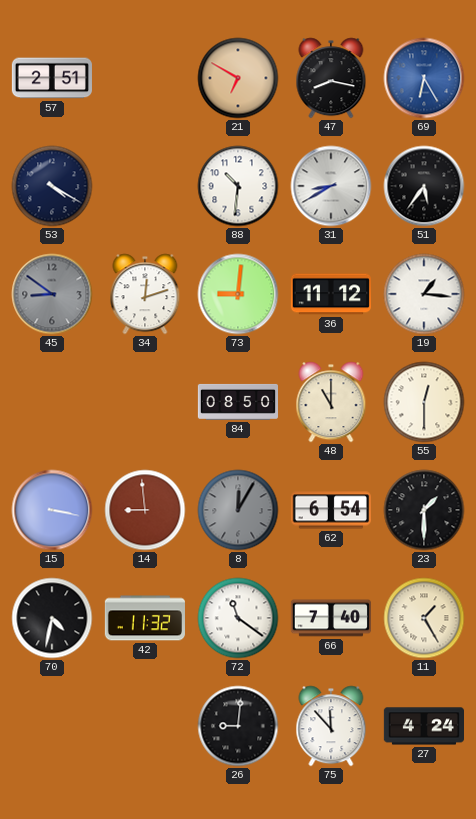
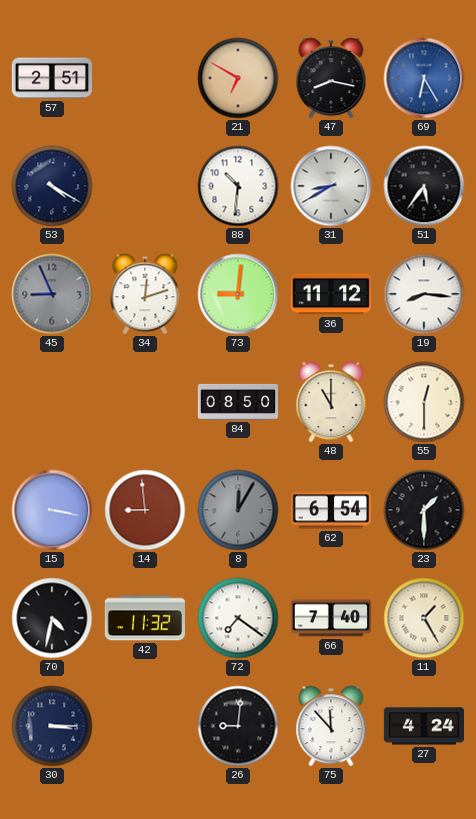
45: 8:51 -> 8:56 (52, 294)
19: 1:16 -> 8:16 (424, 294)
72: 11:21 -> 7:21 (238, 618)
30: none -> 3:15 (52, 726)
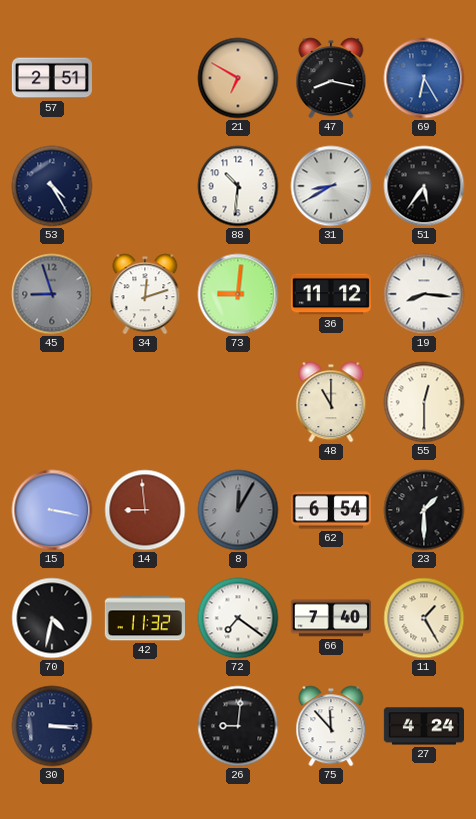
53: 4:20 -> 4:25 (52, 186)
45: 8:56 -> 8:57 (52, 294)
84: 08:50 -> none (237, 402)
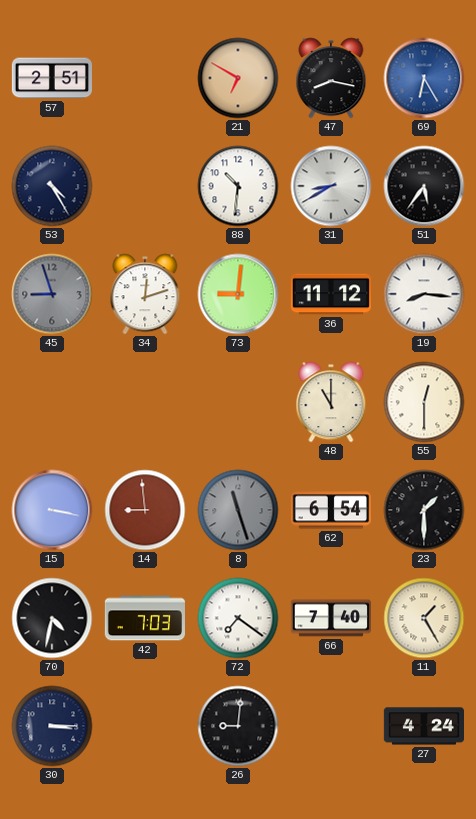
8: 12:05 -> 11:27 (238, 510)
42: 11:32 -> 7:03 (145, 618)
75: 11:53 -> none (331, 726)
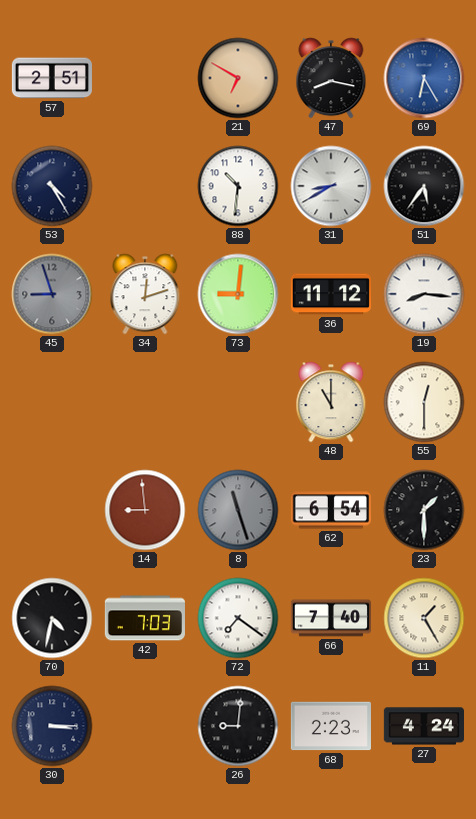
15: 3:17 -> none (52, 510)
68: none -> 2:23 (331, 726)
